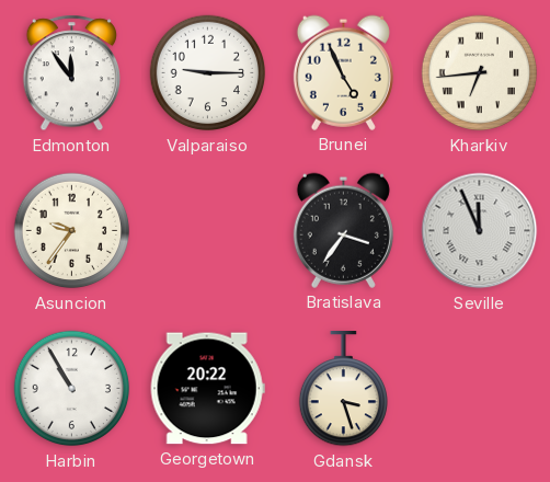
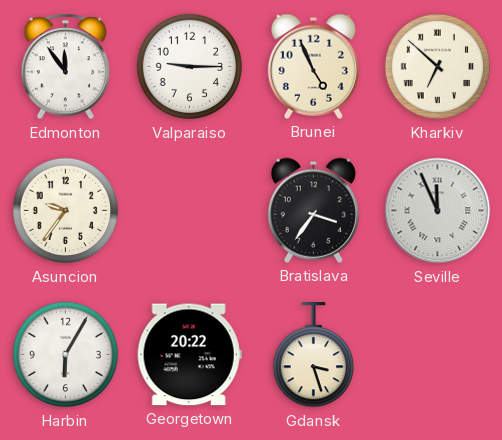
Kharkiv: 6:44 -> 6:52 (438, 67)
Harbin: 10:55 -> 6:05 (66, 355)
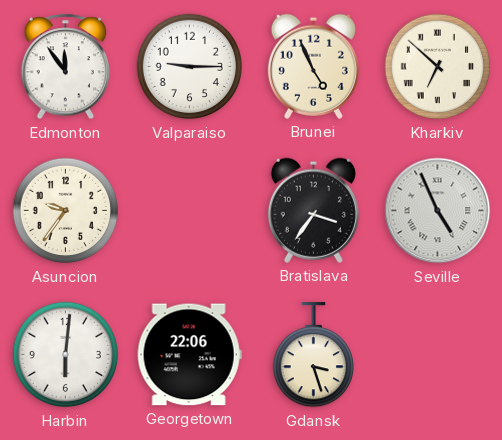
Seville: 11:56 -> 4:56 (438, 211)
Harbin: 6:05 -> 6:01 (66, 355)
Georgetown: 20:22 -> 22:06 (189, 355)
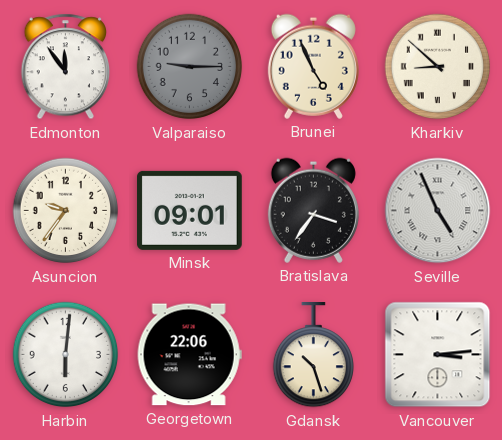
Valparaiso dial: white -> grey (190, 67)
Kharkiv: 6:52 -> 8:52 (438, 67)
Minsk: none -> 09:01 (190, 210)
Gdansk: 3:27 -> 10:27 (313, 356)
Vancouver: none -> 3:14 (438, 355)
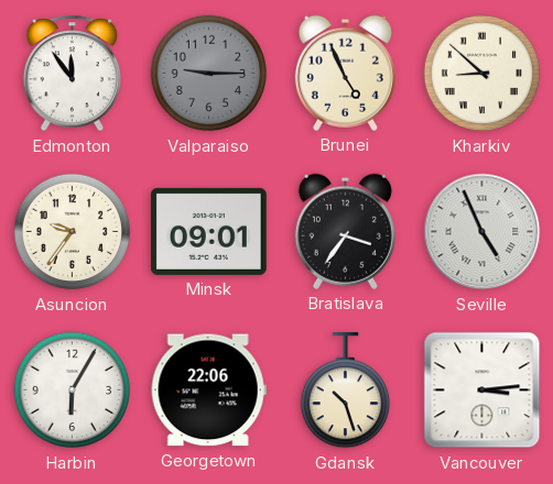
Harbin: 6:01 -> 6:05 (73, 391)
